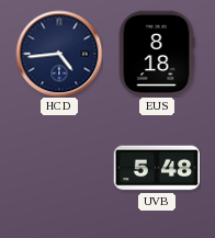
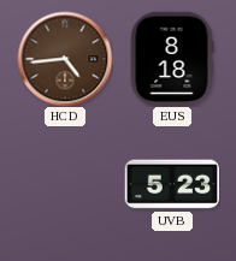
HCD dial: navy -> brown (65, 59)
UVB: 5:48 -> 5:23 (172, 184)
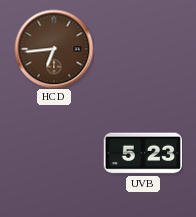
HCD: 4:44 -> 6:44 (54, 49)
EUS: 8:18 -> none (172, 59)
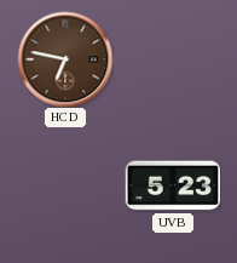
HCD: 6:44 -> 6:47 (65, 59)
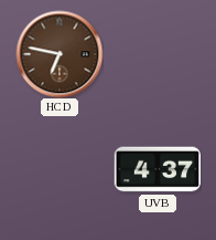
UVB: 5:23 -> 4:37 (158, 169)
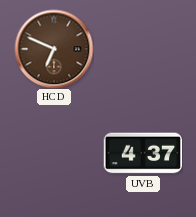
HCD: 6:47 -> 6:49 (54, 49)
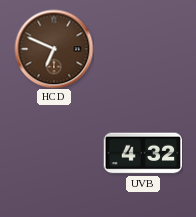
UVB: 4:37 -> 4:32 (143, 153)
